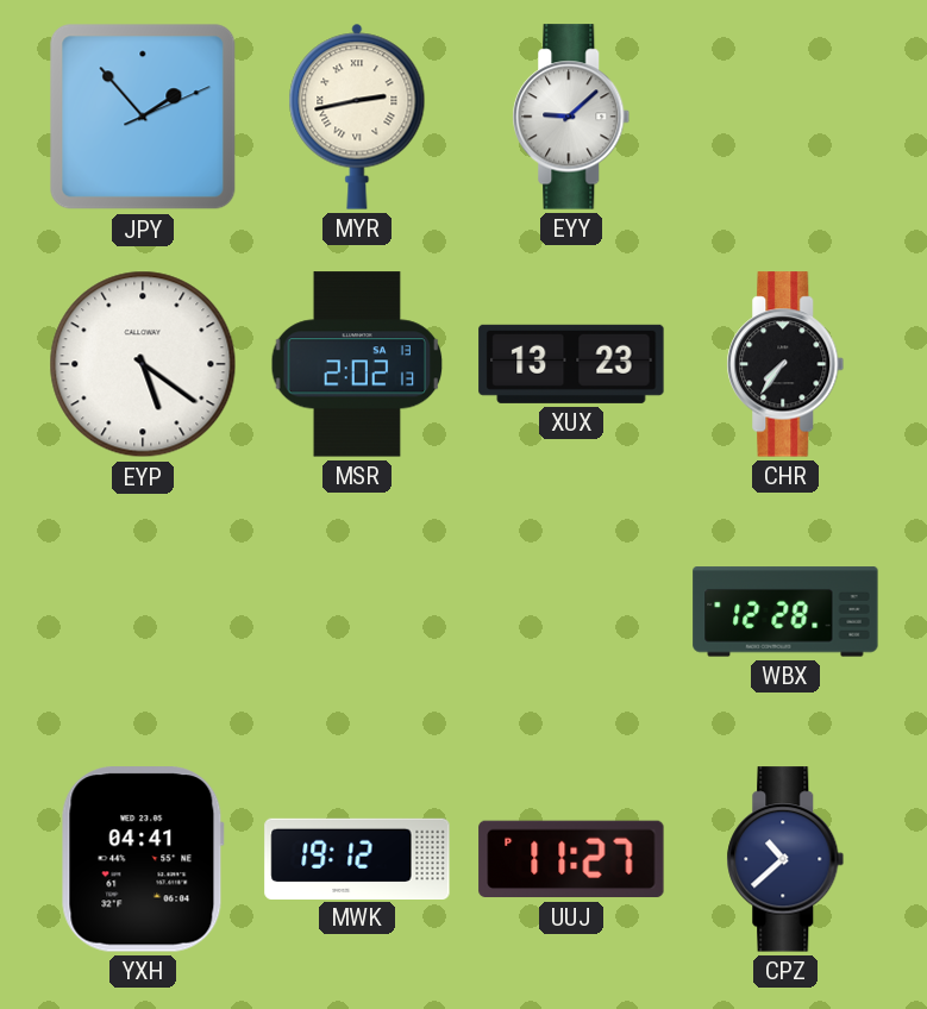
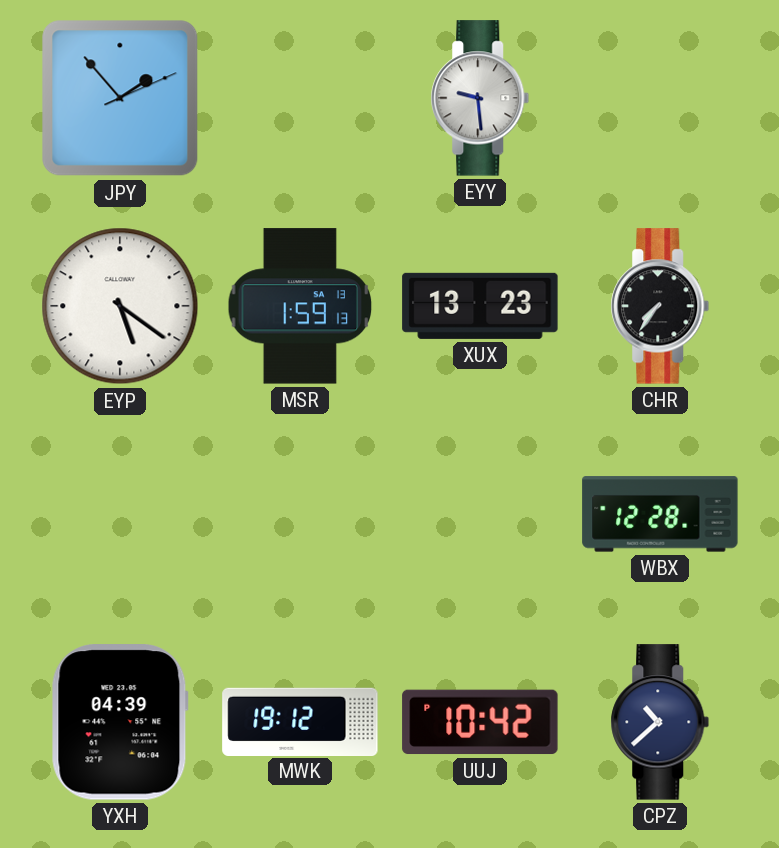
MYR: 2:43 -> none (357, 117)
EYY: 9:08 -> 9:29 (480, 98)
MSR: 2:02 -> 1:59 (300, 306)
YXH: 04:41 -> 04:39 (120, 722)
UUJ: 11:27 -> 10:42 (480, 722)
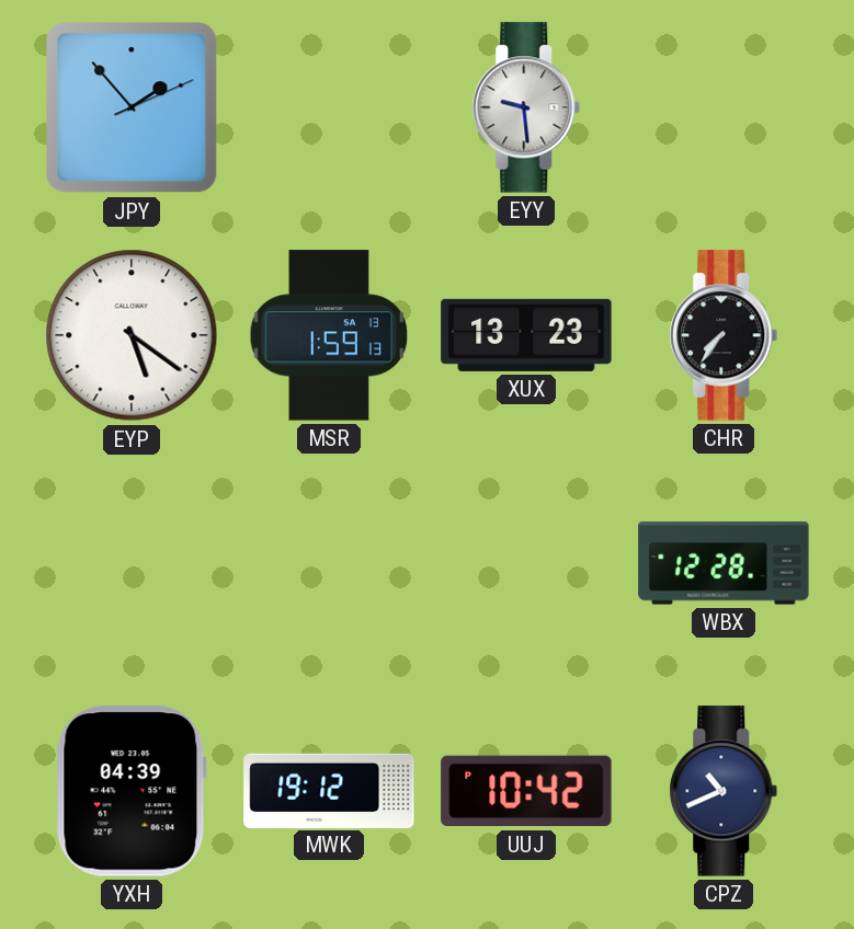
CPZ: 10:38 -> 10:41 (724, 791)
